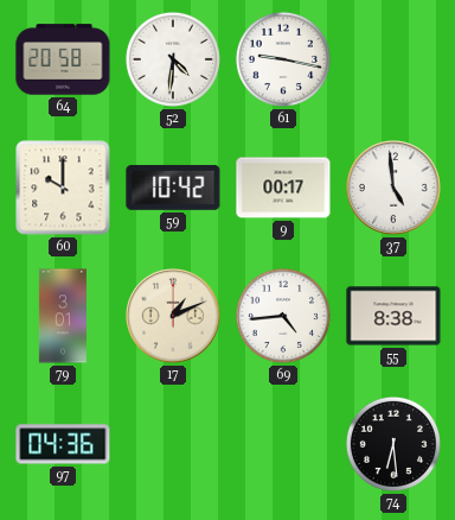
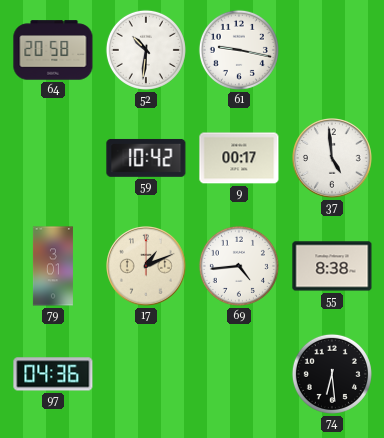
52: 4:31 -> 10:31 (146, 50)
60: 10:00 -> none (63, 188)
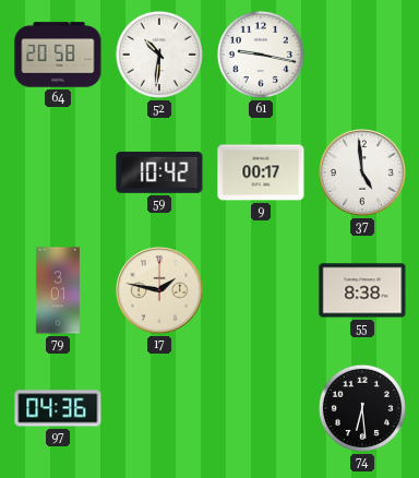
17: 1:11 -> 1:47 (160, 291)
69: 4:44 -> none (239, 266)
